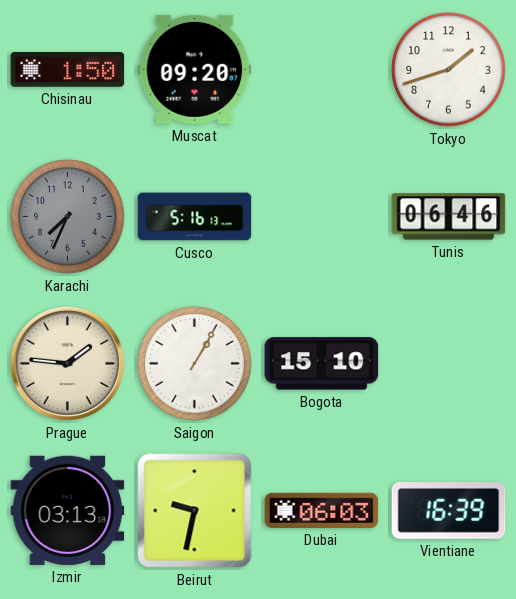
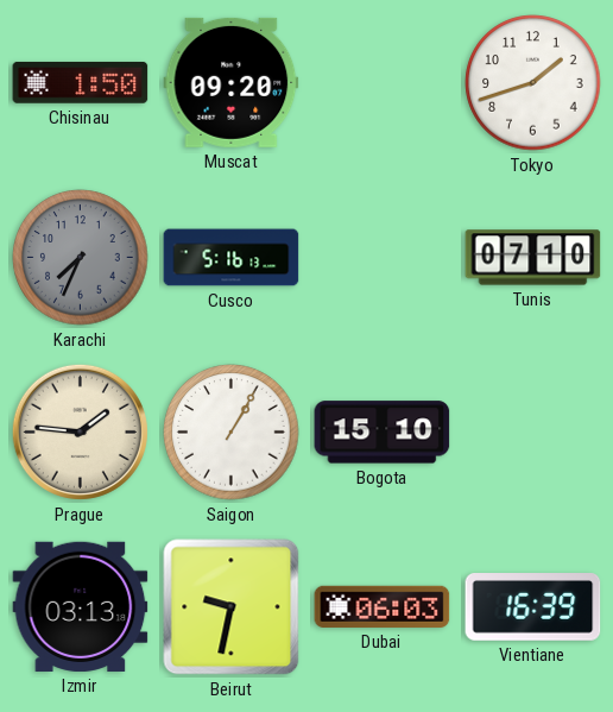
Tunis: 06:46 -> 07:10 (533, 258)
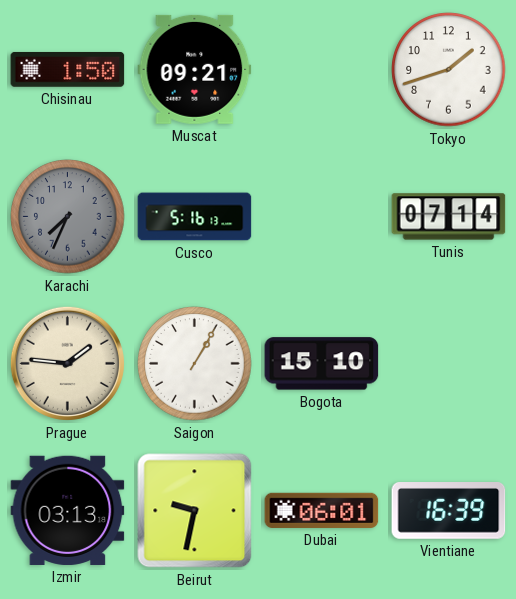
Muscat: 09:20 -> 09:21 (195, 69)
Tunis: 07:10 -> 07:14 (449, 217)
Dubai: 06:03 -> 06:01 (322, 510)
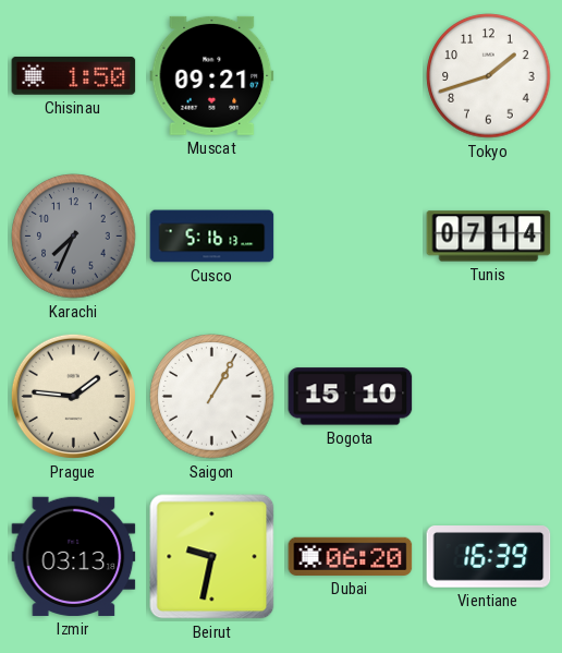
Dubai: 06:01 -> 06:20 (351, 556)
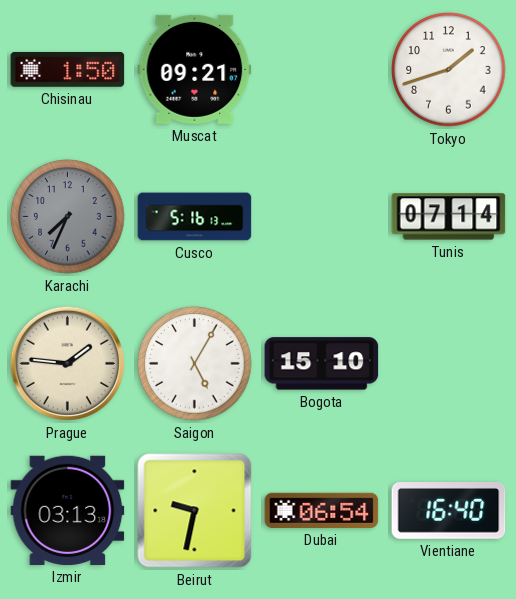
Saigon: 1:05 -> 5:05 (195, 364)
Dubai: 06:20 -> 06:54 (322, 510)
Vientiane: 16:39 -> 16:40 (449, 511)
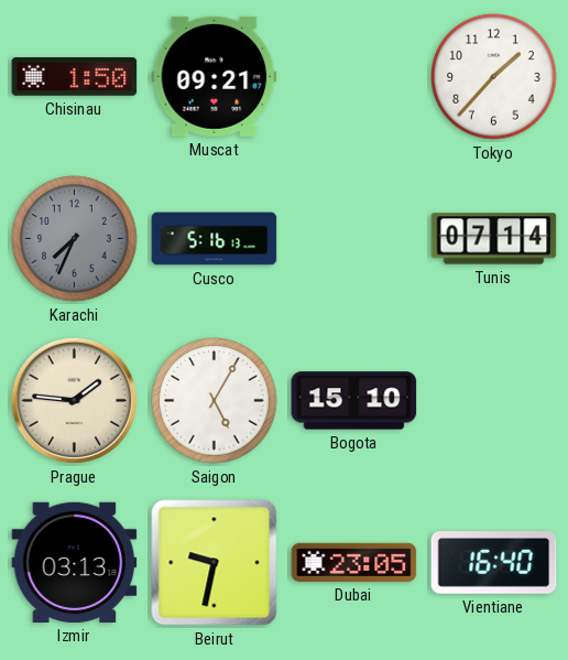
Tokyo: 1:42 -> 1:37 (494, 77)
Dubai: 06:54 -> 23:05 (354, 562)
